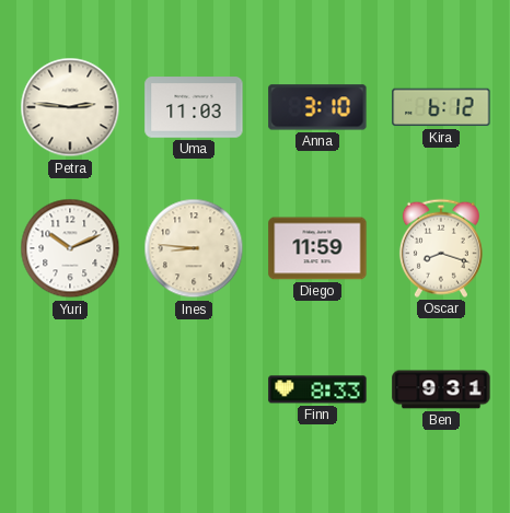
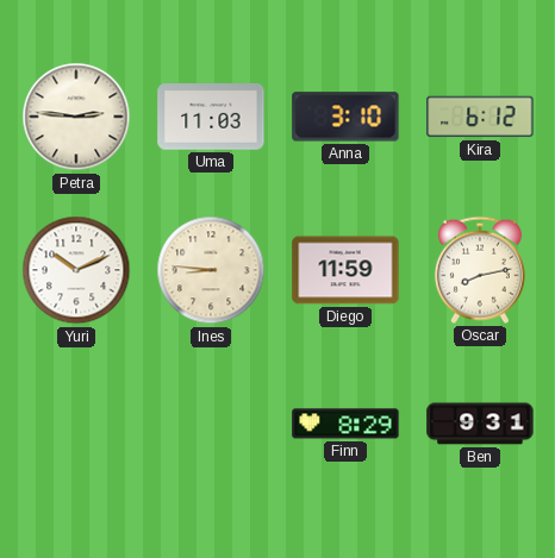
Oscar: 8:18 -> 8:13 (480, 270)
Finn: 8:33 -> 8:29 (345, 424)
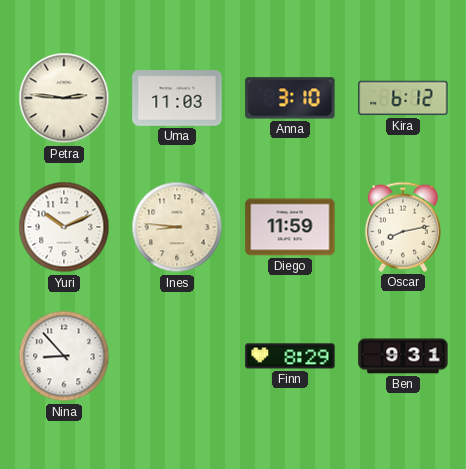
Nina: none -> 8:53 (64, 356)
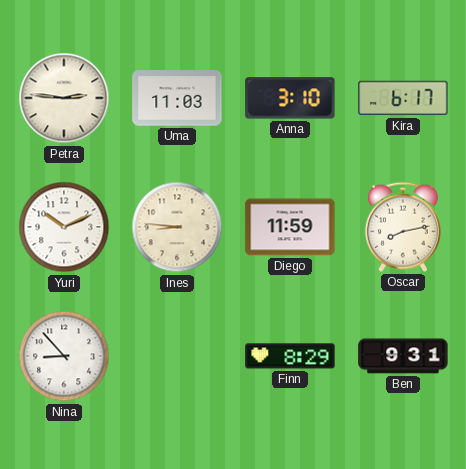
Kira: 6:12 -> 6:17 (403, 98)
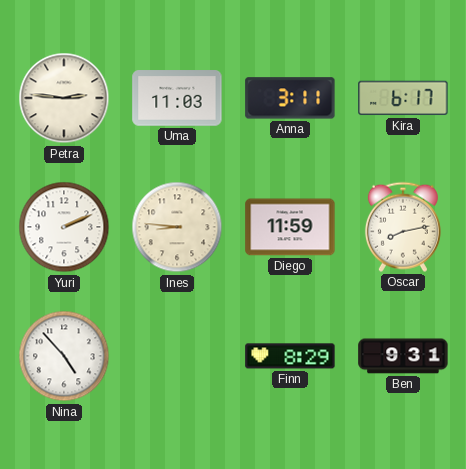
Anna: 3:10 -> 3:11 (290, 98)
Yuri: 10:11 -> 2:11 (64, 227)
Nina: 8:53 -> 4:53 (64, 356)
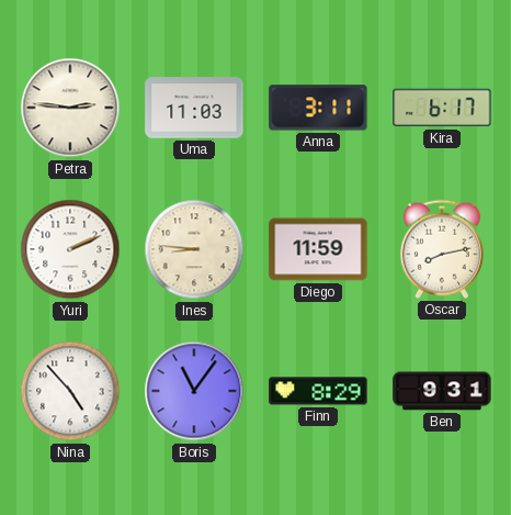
Boris: none -> 11:06 (194, 391)
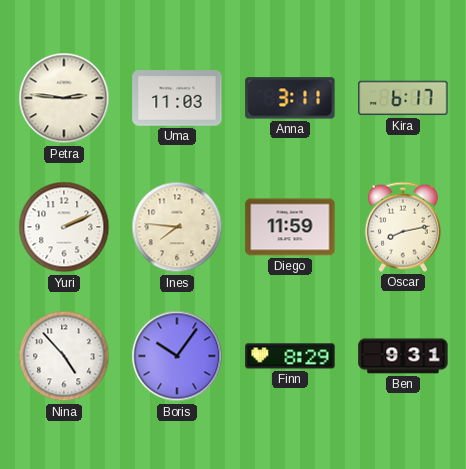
Ines: 8:46 -> 7:46 (177, 227)
Boris: 11:06 -> 10:06 (177, 356)
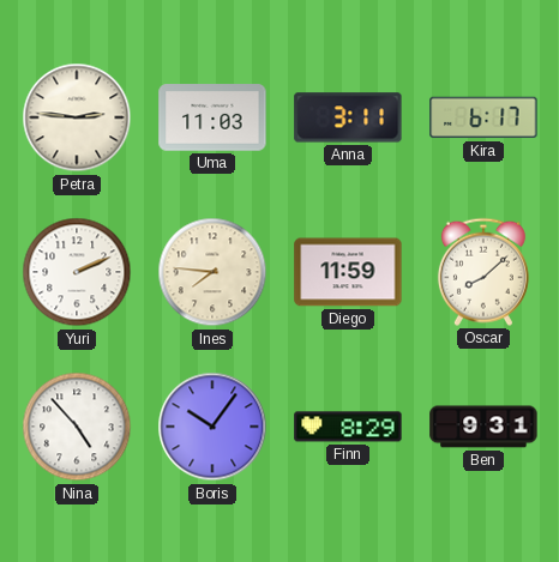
Oscar: 8:13 -> 8:08 (483, 272)
